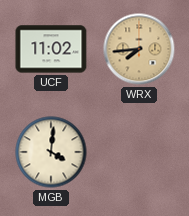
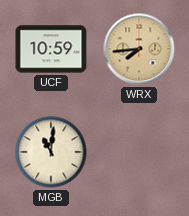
UCF: 11:02 -> 10:59 (51, 49)
MGB: 4:01 -> 11:01 (51, 152)
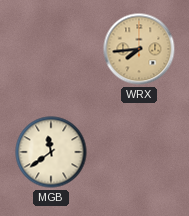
UCF: 10:59 -> none (51, 49)
MGB: 11:01 -> 11:39 (51, 152)
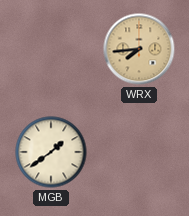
MGB: 11:39 -> 1:39 (51, 152)
